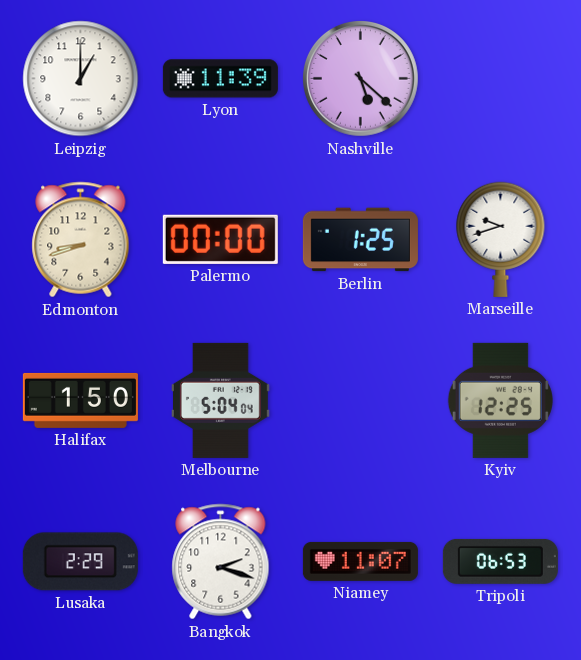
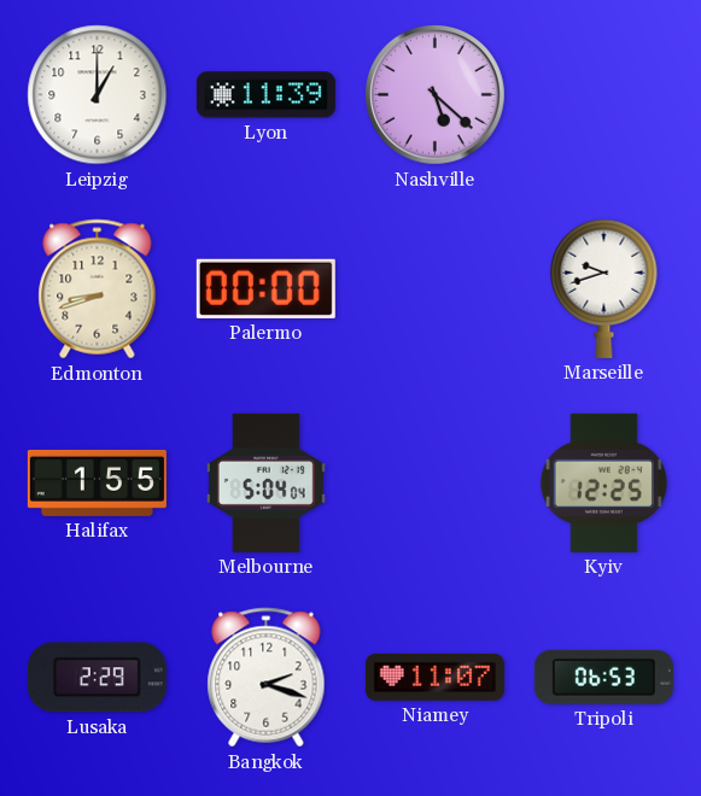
Berlin: 1:25 -> none (360, 240)
Halifax: 1:50 -> 1:55 (97, 482)
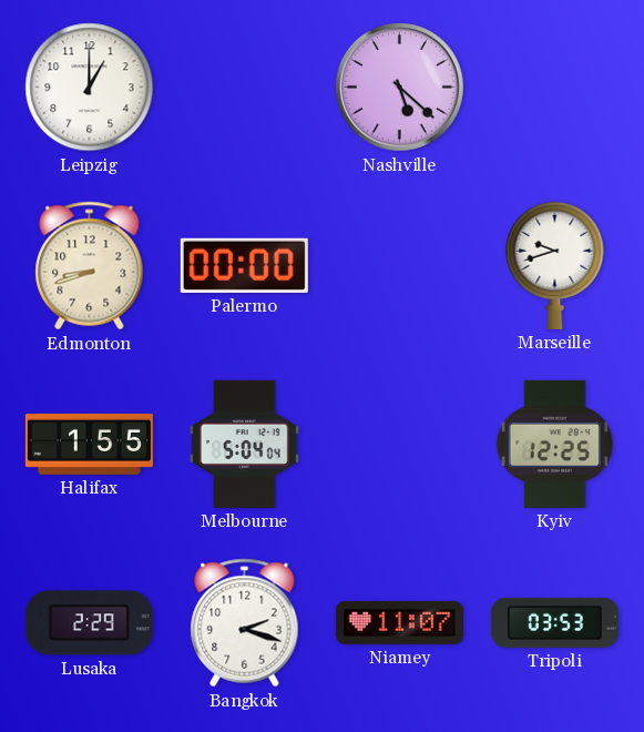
Lyon: 11:39 -> none (265, 95)
Tripoli: 06:53 -> 03:53 (554, 622)
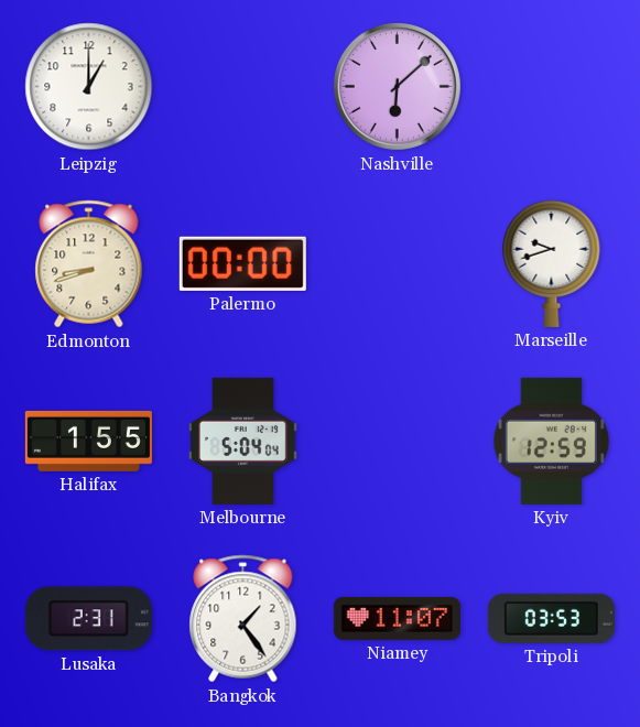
Nashville: 5:22 -> 6:08 (398, 87)
Kyiv: 12:25 -> 12:59 (551, 441)
Lusaka: 2:29 -> 2:31 (88, 619)
Bangkok: 2:18 -> 1:24 (243, 619)
